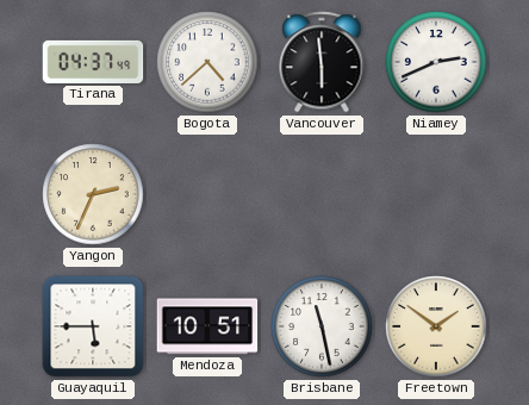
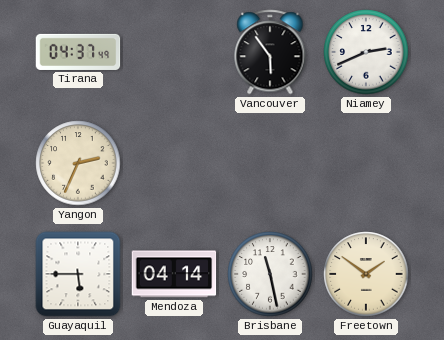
Bogota: 4:38 -> none (207, 62)
Vancouver: 5:59 -> 5:54 (270, 52)
Mendoza: 10:51 -> 04:14 (174, 274)
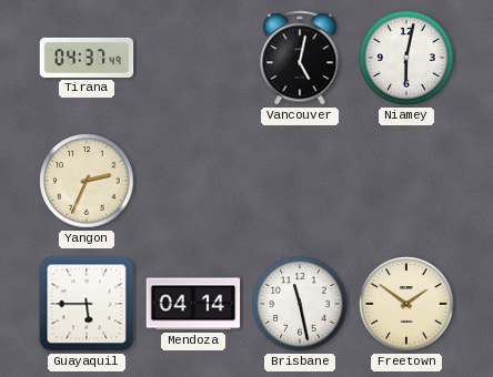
Vancouver: 5:54 -> 5:02 (300, 58)
Niamey: 2:41 -> 6:02 (406, 58)
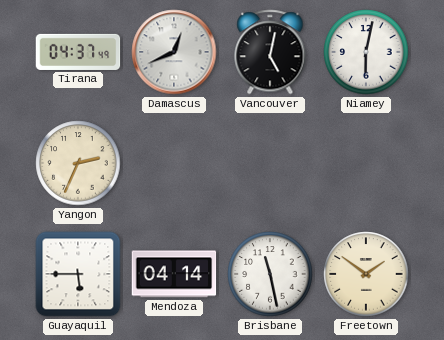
Damascus: none -> 12:41 (174, 52)
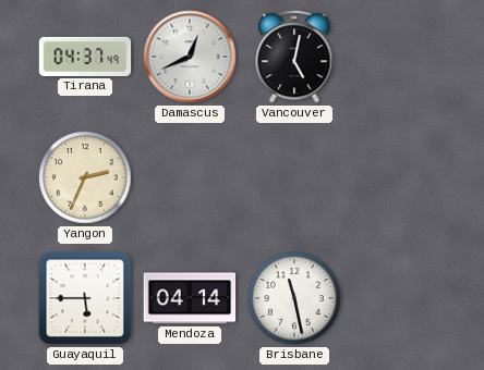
Niamey: 6:02 -> none (366, 52)
Freetown: 1:51 -> none (366, 274)
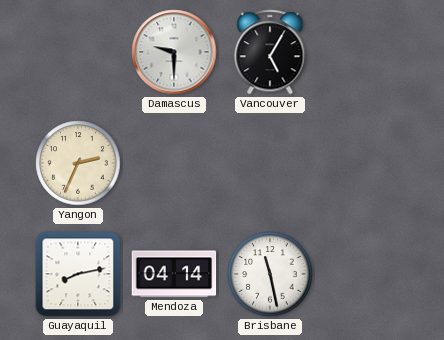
Tirana: 04:37 -> none (85, 57)
Damascus: 12:41 -> 9:30 (174, 52)
Vancouver: 5:02 -> 5:05 (270, 52)
Guayaquil: 5:45 -> 8:13 (78, 274)
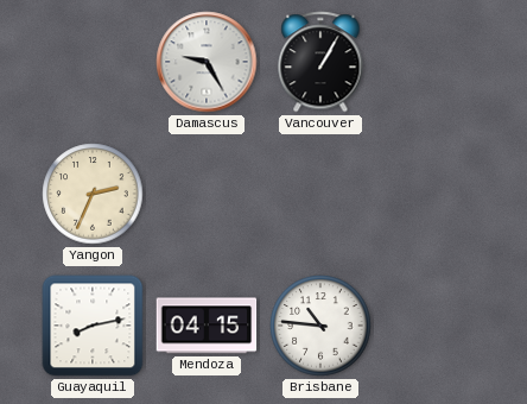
Damascus: 9:30 -> 9:25 (207, 62)
Vancouver: 5:05 -> 1:05 (320, 62)
Mendoza: 04:14 -> 04:15 (207, 326)
Brisbane: 11:28 -> 10:46 (320, 326)
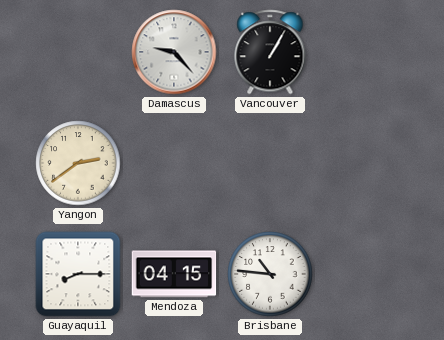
Damascus: 9:25 -> 9:23 (174, 52)
Yangon: 2:34 -> 2:39 (78, 163)
Guayaquil: 8:13 -> 8:15 (78, 274)
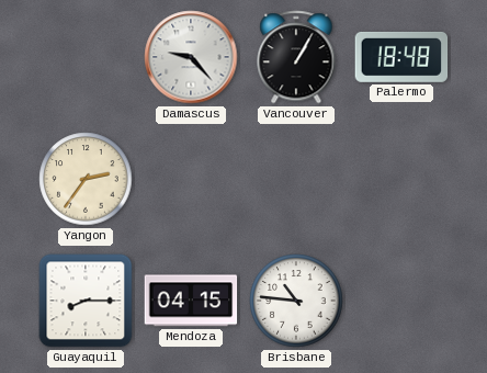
Palermo: none -> 18:48 (401, 57)
Yangon: 2:39 -> 2:36 (86, 179)
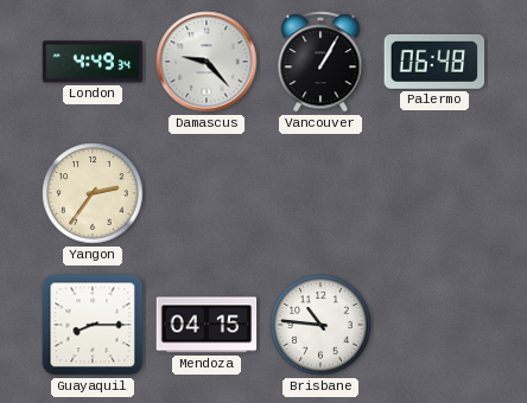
London: none -> 4:49 (93, 62)
Palermo: 18:48 -> 06:48 (434, 62)
